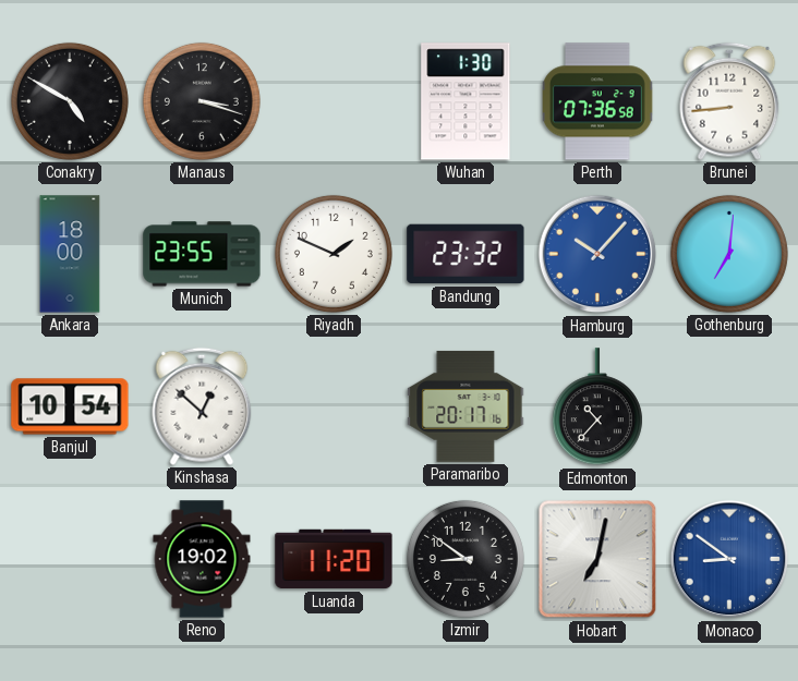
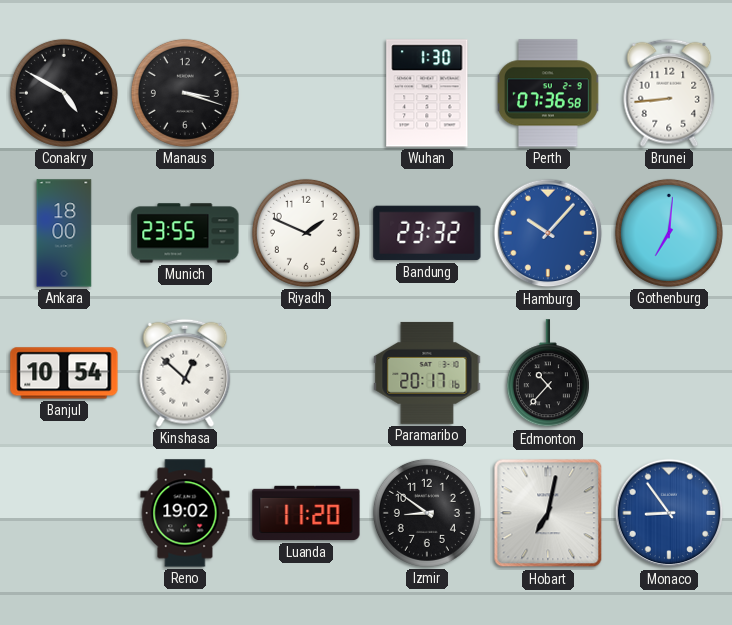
Monaco: 8:51 -> 8:54 (669, 513)
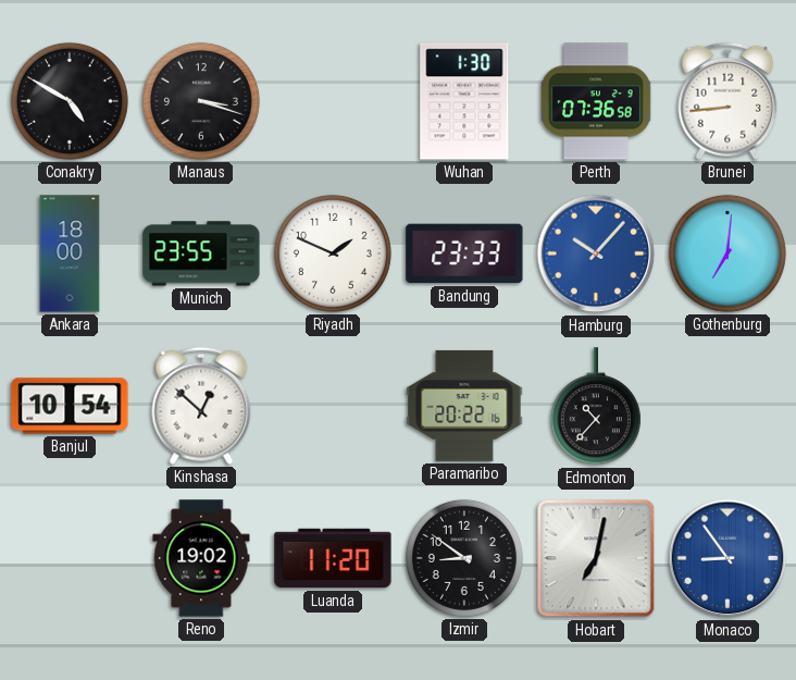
Bandung: 23:32 -> 23:33 (464, 254)
Paramaribo: 20:17 -> 20:22 (464, 406)
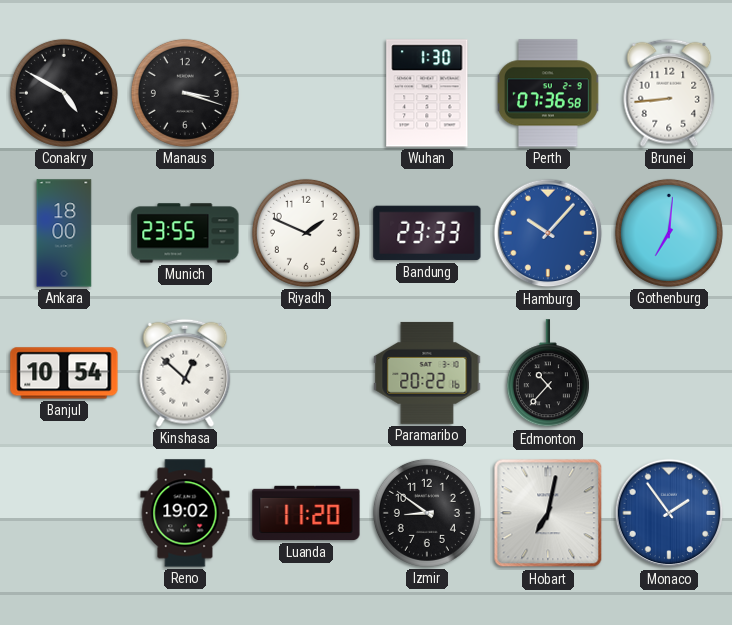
Monaco: 8:54 -> 1:54 (669, 513)
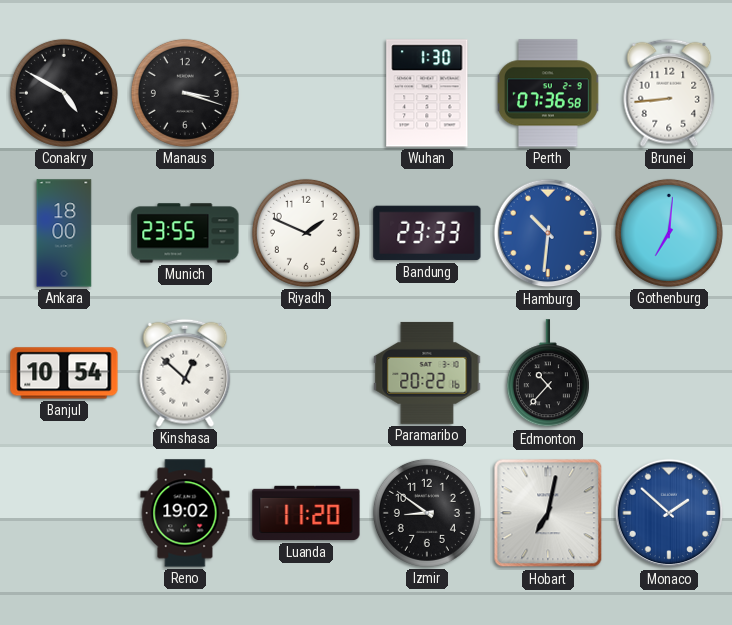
Hamburg: 10:07 -> 10:31 (548, 233)
Monaco: 1:54 -> 1:52 (669, 513)
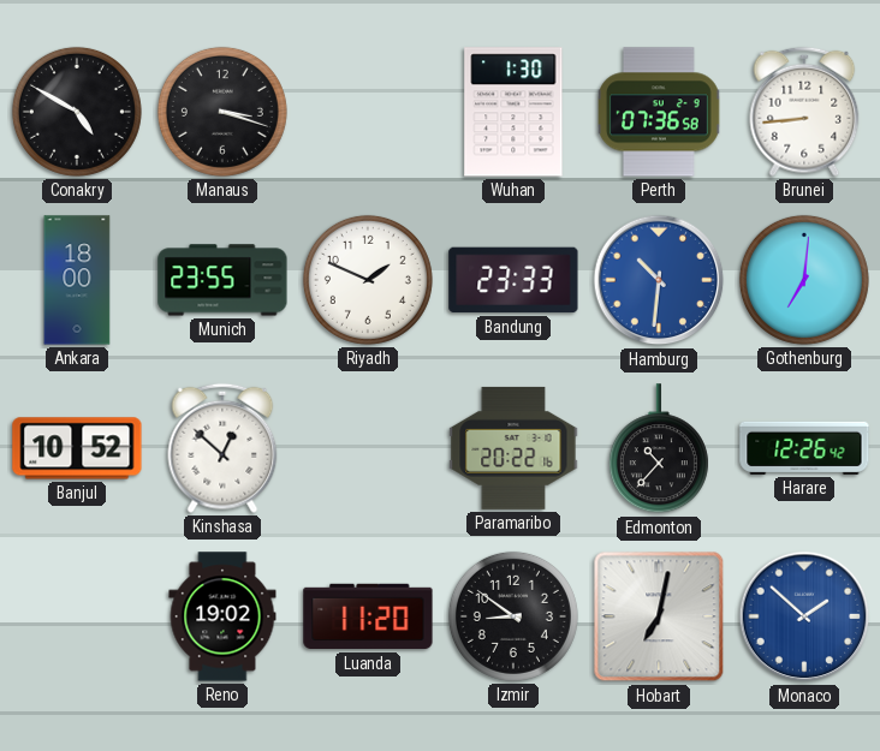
Banjul: 10:54 -> 10:52 (77, 448)
Harare: none -> 12:26 (804, 448)
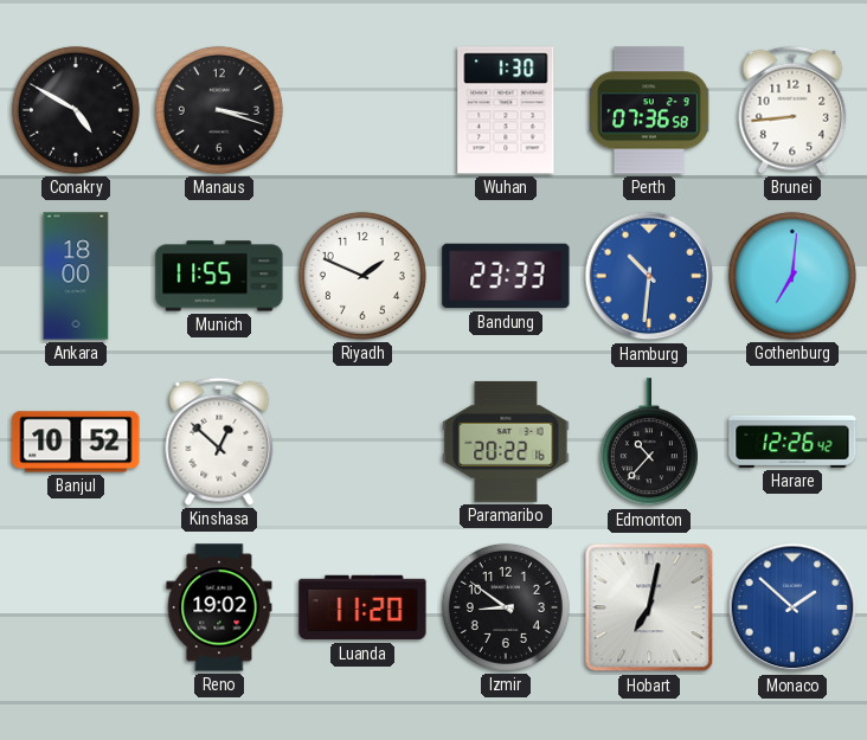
Munich: 23:55 -> 11:55 (219, 276)
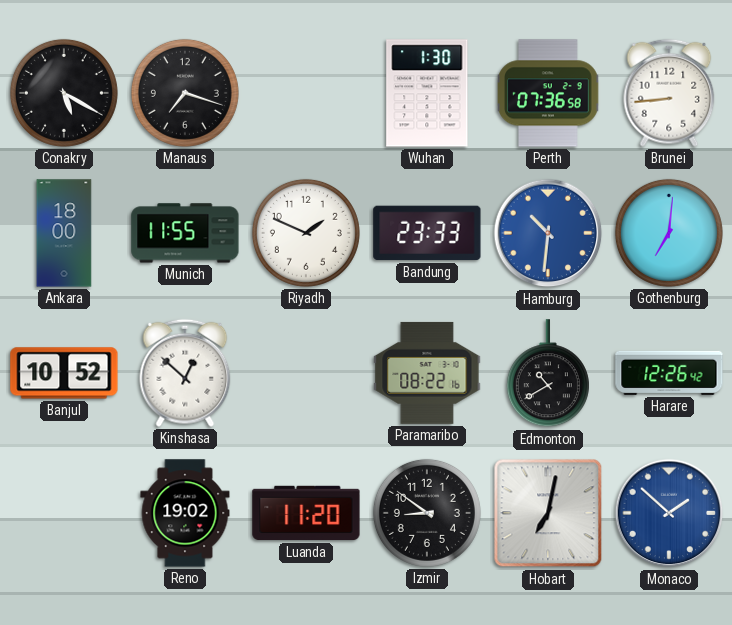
Conakry: 4:50 -> 5:20 (64, 93)
Manaus: 3:18 -> 7:18 (185, 93)
Paramaribo: 20:22 -> 08:22 (427, 373)
Edmonton: 10:37 -> 10:40 (548, 374)
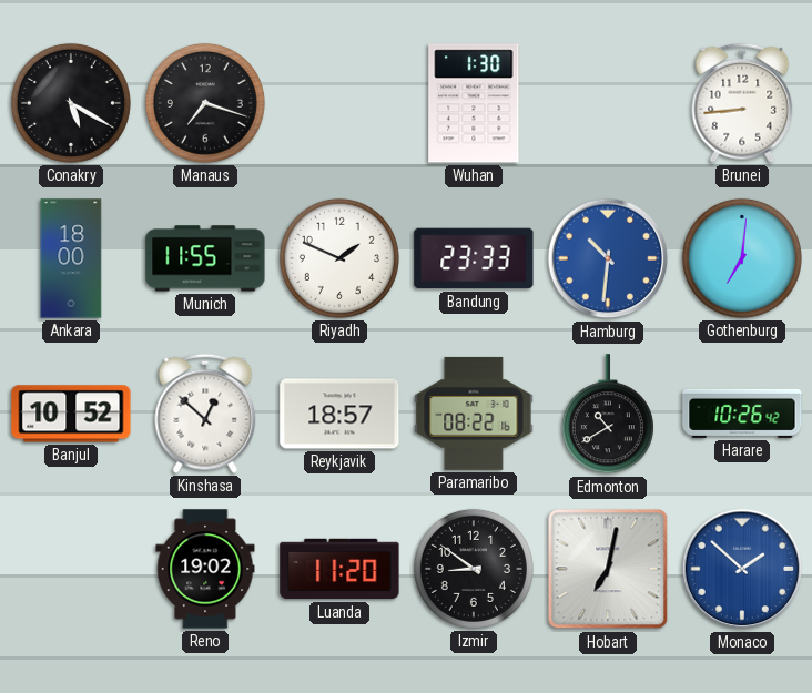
Perth: 07:36 -> none (549, 93)
Reykjavik: none -> 18:57 (339, 414)
Harare: 12:26 -> 10:26 (742, 414)
